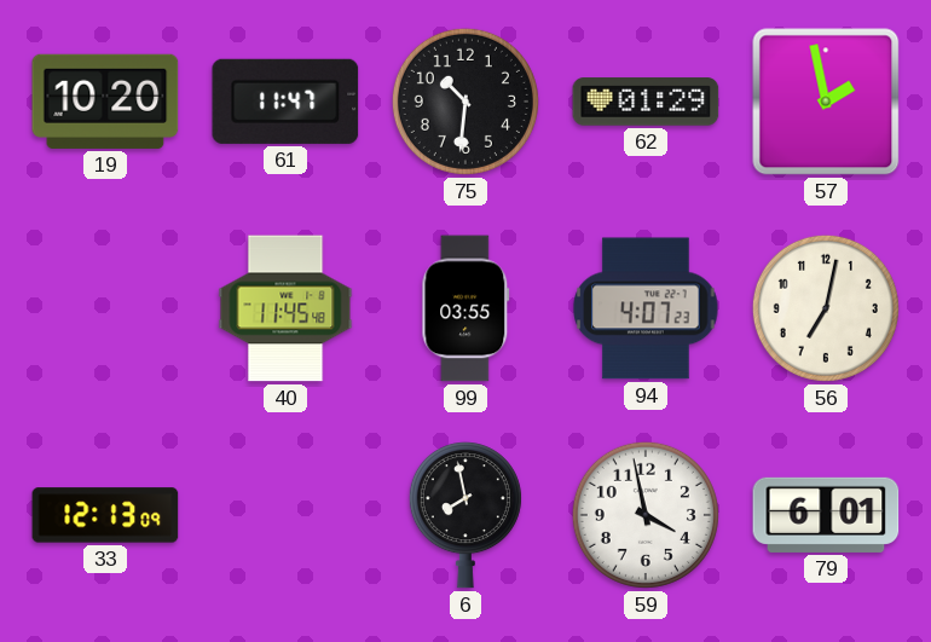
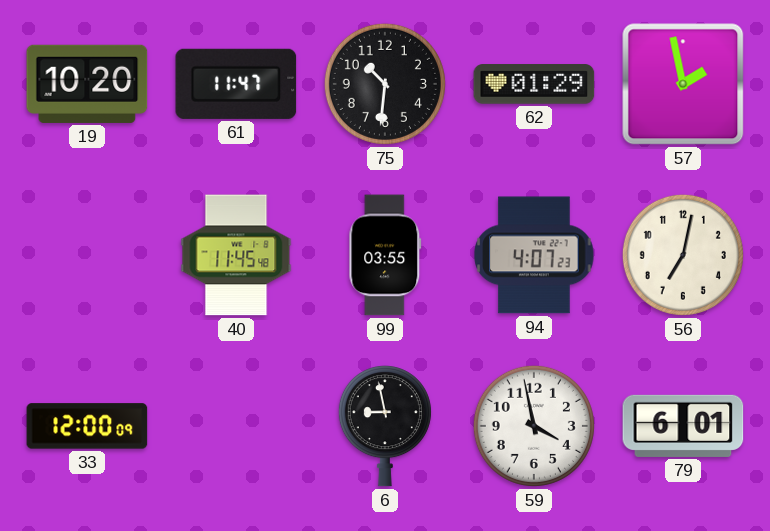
33: 12:13 -> 12:00 (87, 426)
6: 7:58 -> 8:58 (385, 426)
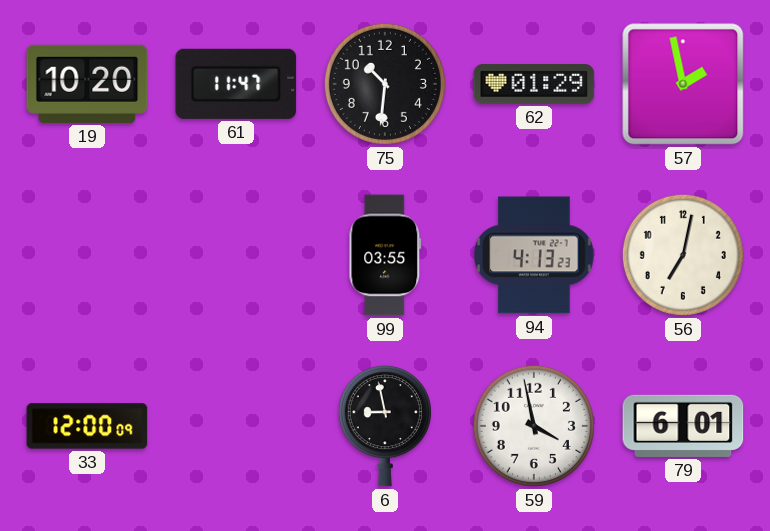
40: 11:45 -> none (236, 255)
94: 4:07 -> 4:13 (534, 255)
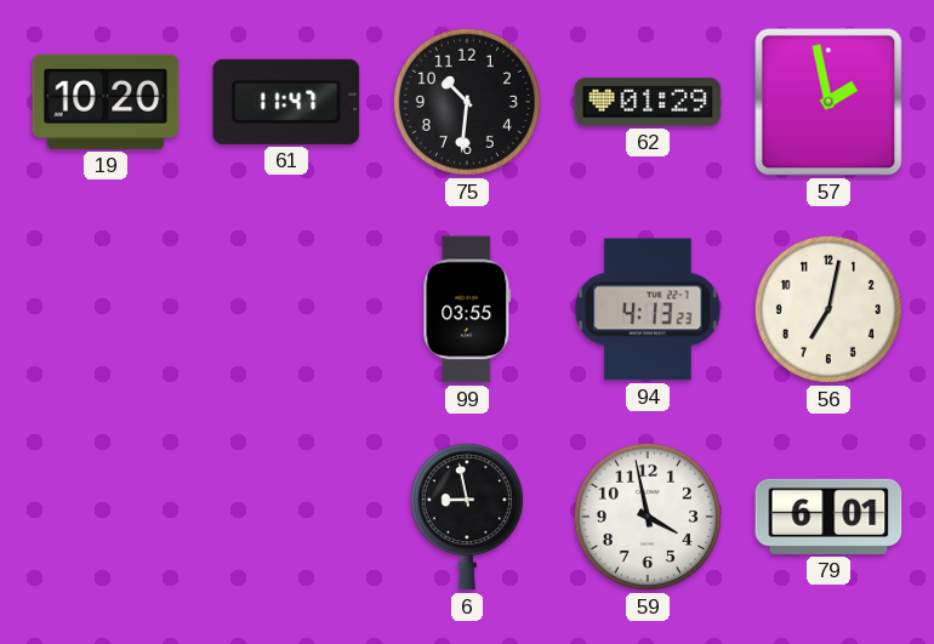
33: 12:00 -> none (87, 426)
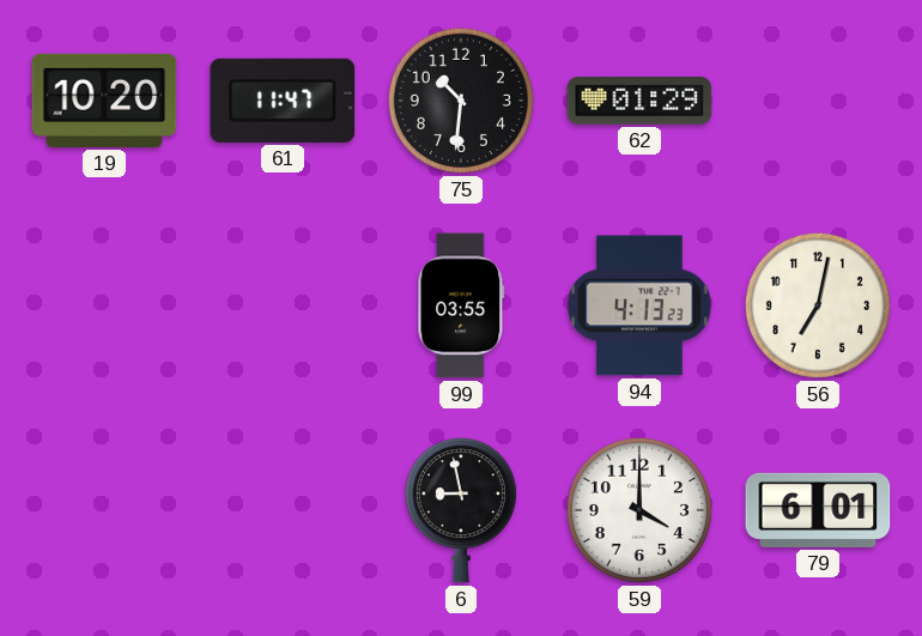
57: 1:58 -> none (828, 102)
59: 3:58 -> 4:00 (639, 510)
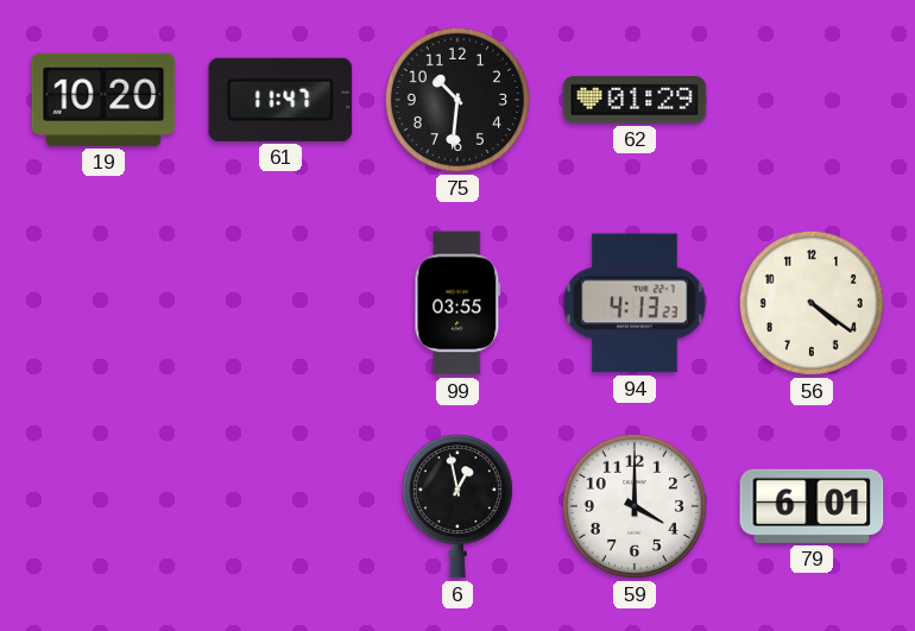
56: 7:02 -> 4:21 (812, 303)
6: 8:58 -> 12:58 (457, 506)
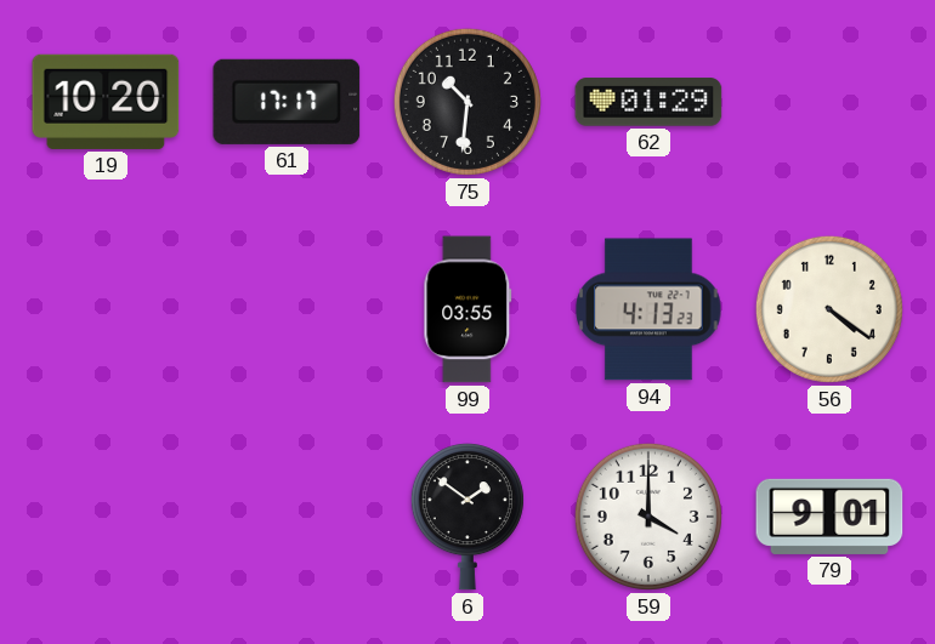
61: 11:47 -> 17:17 (287, 102)
6: 12:58 -> 1:51 (467, 517)
79: 6:01 -> 9:01 (829, 517)
